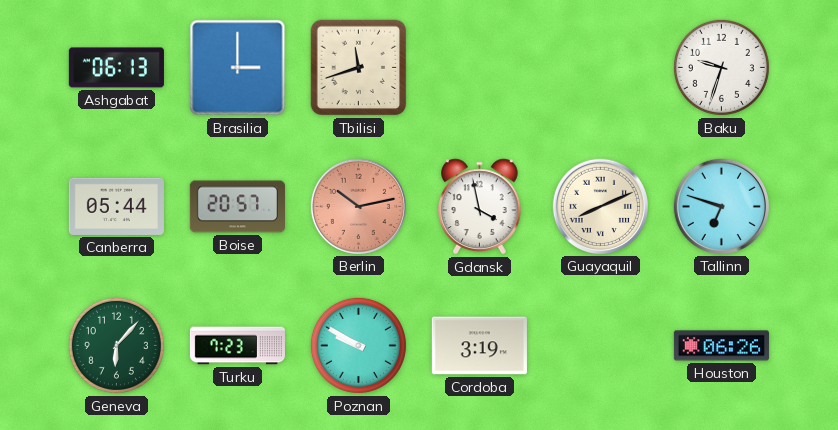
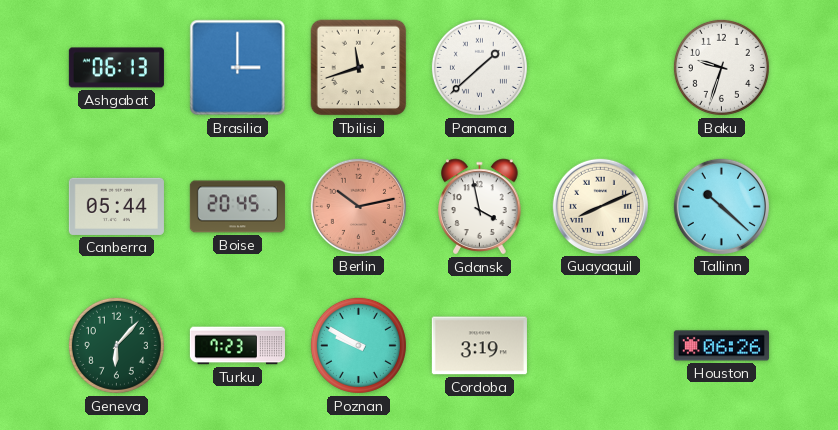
Panama: none -> 1:38 (479, 67)
Boise: 20:57 -> 20:45 (237, 207)
Tallinn: 6:48 -> 10:22 (721, 206)
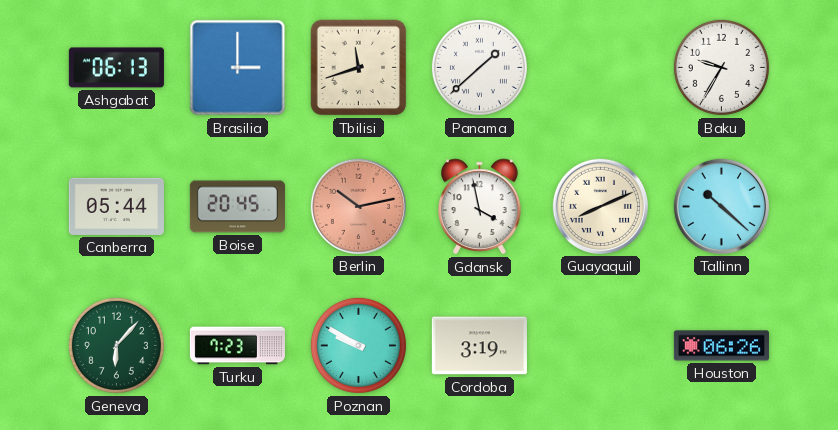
Baku: 9:33 -> 9:35 (721, 67)
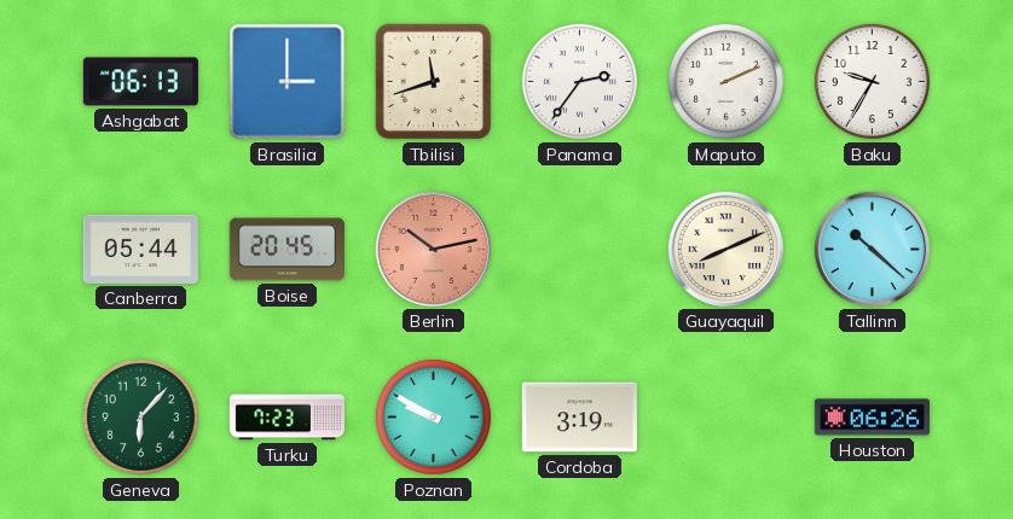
Panama: 1:38 -> 2:36 (579, 81)
Maputo: none -> 2:11 (725, 81)
Gdansk: 3:58 -> none (480, 207)
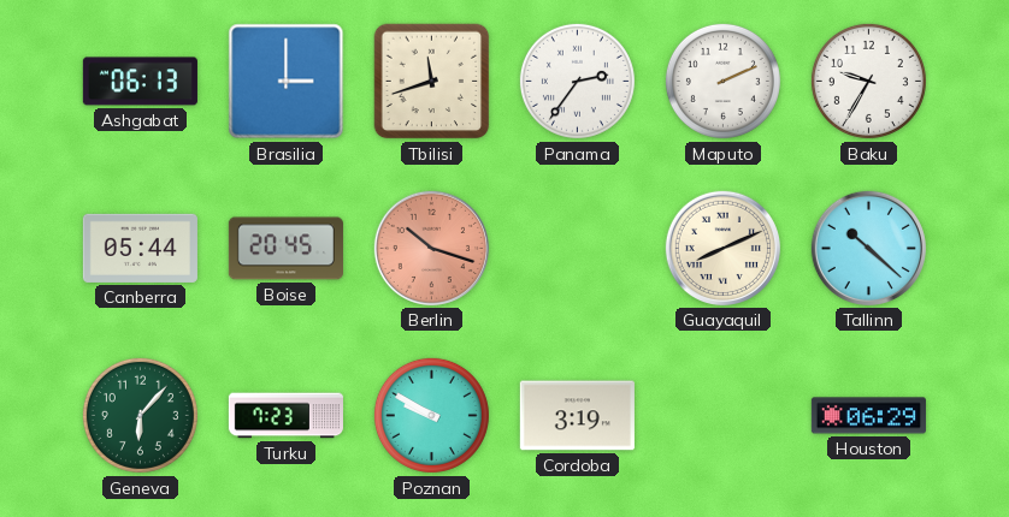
Berlin: 10:13 -> 10:18 (431, 248)
Houston: 06:26 -> 06:29 (868, 416)
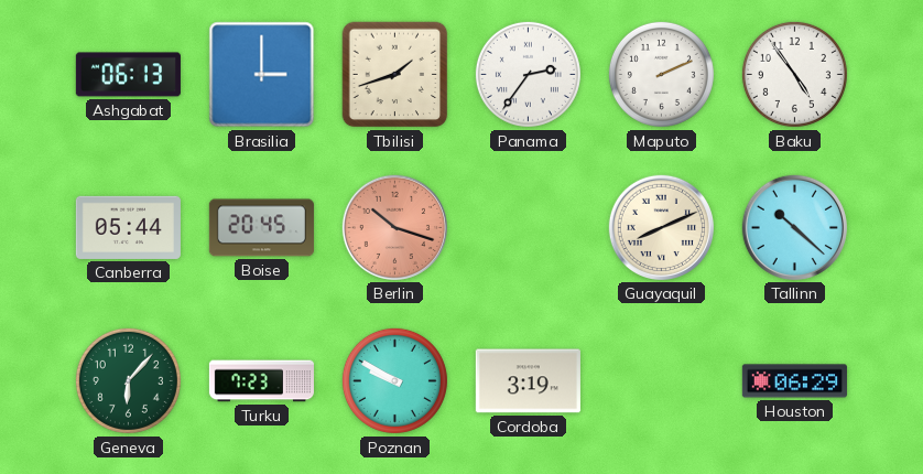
Tbilisi: 11:42 -> 1:42 (395, 75)
Baku: 9:35 -> 4:54 (794, 74)
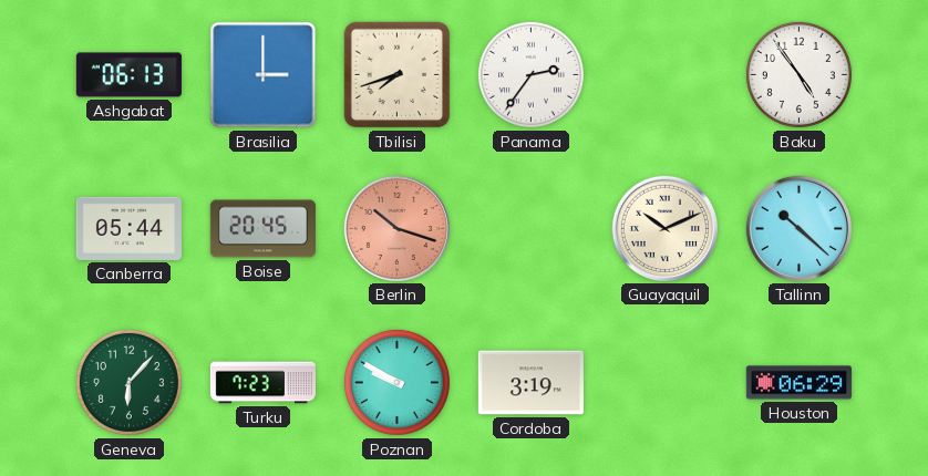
Tbilisi: 1:42 -> 7:42 (398, 75)
Maputo: 2:11 -> none (661, 74)
Guayaquil: 8:11 -> 10:11 (664, 228)
